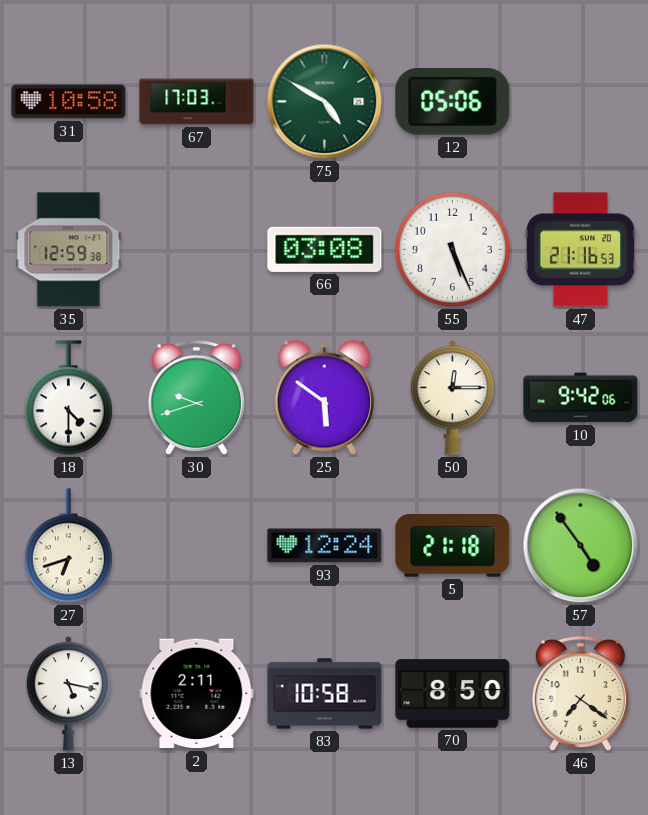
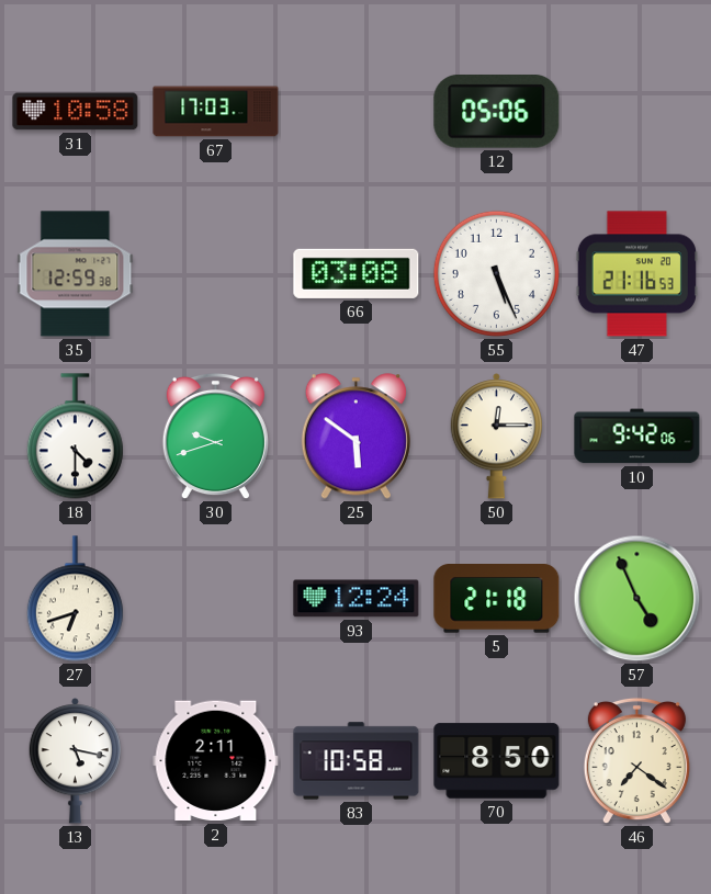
75: 4:50 -> none (325, 102)
57: 4:54 -> 4:56 (637, 599)
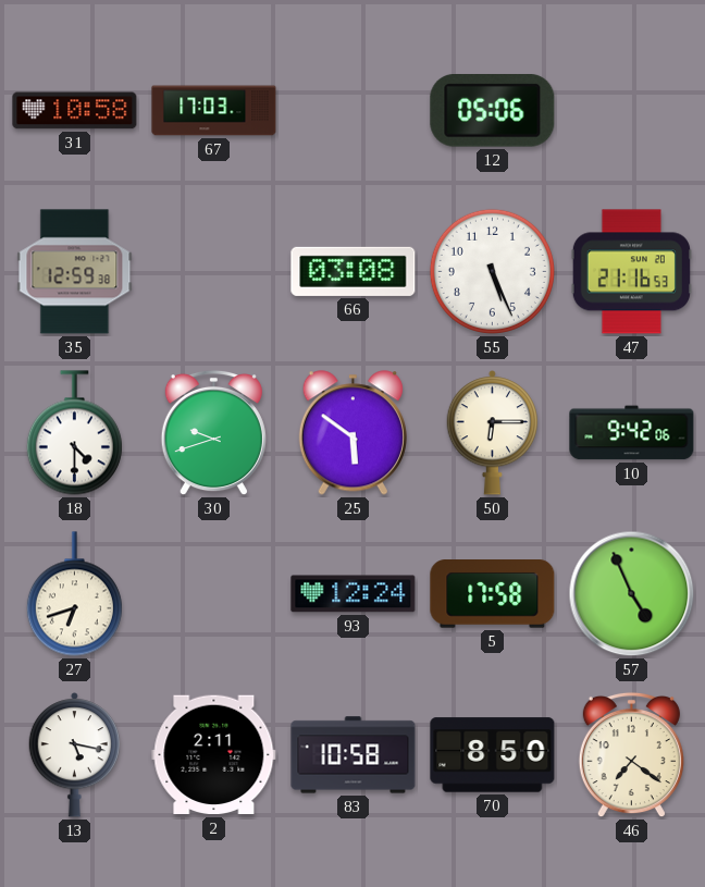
50: 12:15 -> 6:15 (493, 433)
5: 21:18 -> 17:58 (493, 594)
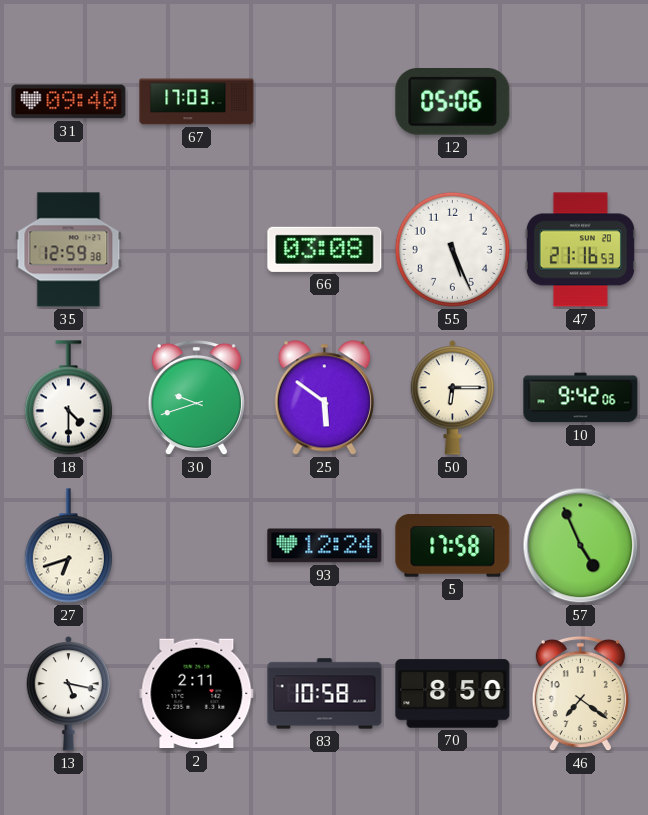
31: 10:58 -> 09:40 (69, 102)
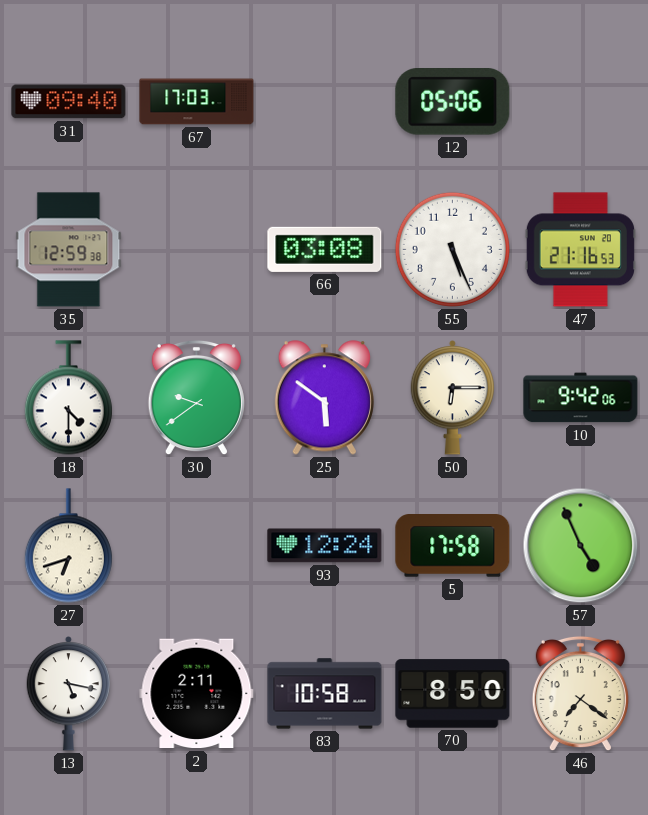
30: 9:42 -> 9:39 (196, 398)
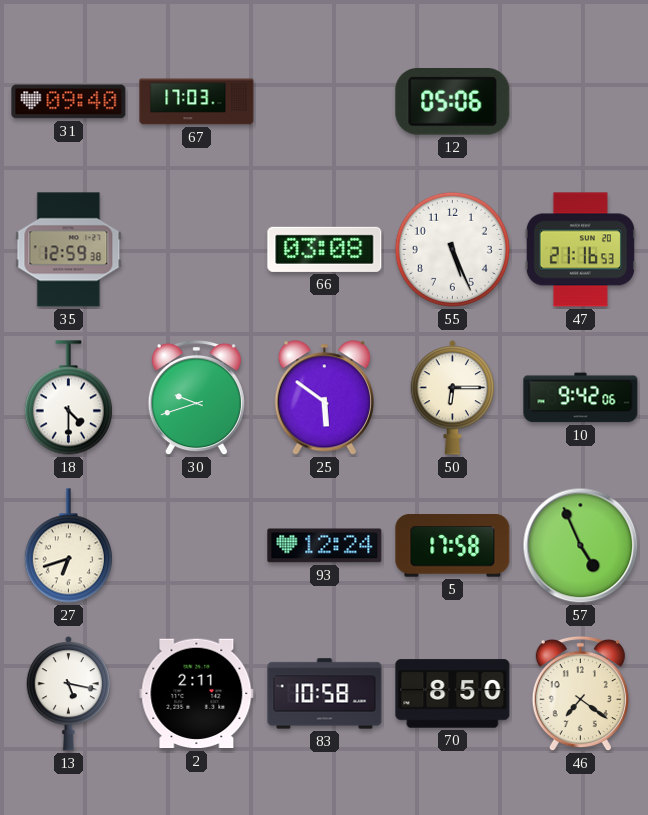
30: 9:39 -> 9:42 (196, 398)
